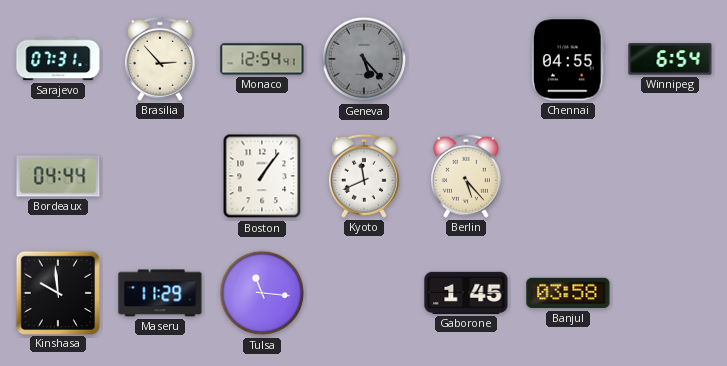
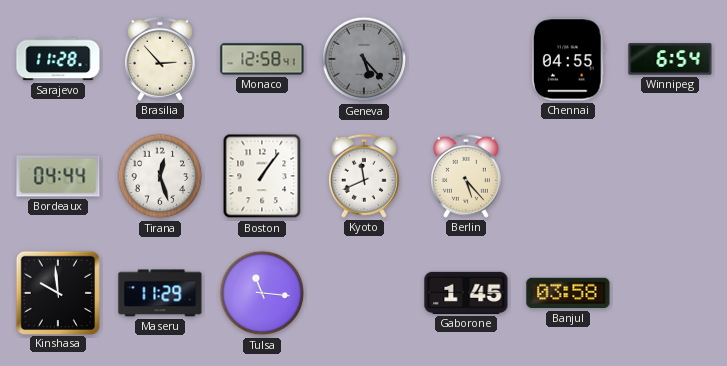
Sarajevo: 07:31 -> 11:28 (58, 59)
Monaco: 12:54 -> 12:58 (262, 59)
Tirana: none -> 12:27 (160, 176)
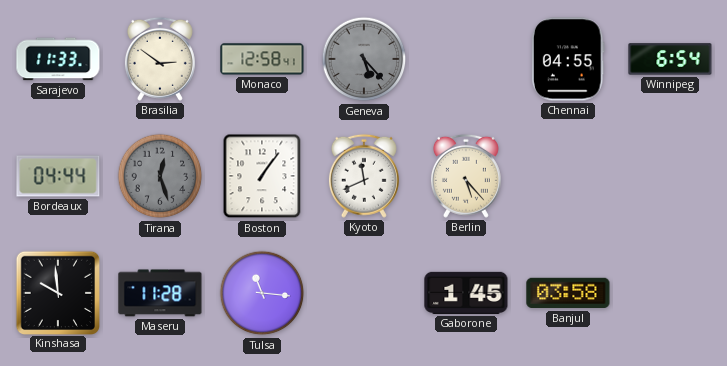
Sarajevo: 11:28 -> 11:33 (58, 59)
Brasilia: 2:53 -> 2:51 (160, 59)
Tirana dial: white -> grey (160, 176)
Maseru: 11:29 -> 11:28 (160, 293)
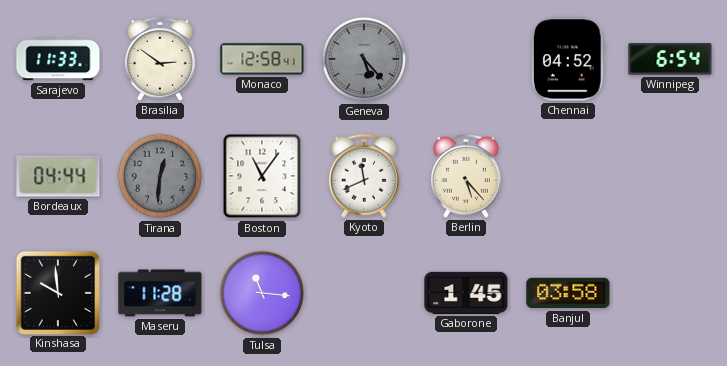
Chennai: 04:55 -> 04:52 (568, 59)
Tirana: 12:27 -> 12:31 (160, 176)
Boston: 1:06 -> 11:06 (262, 176)
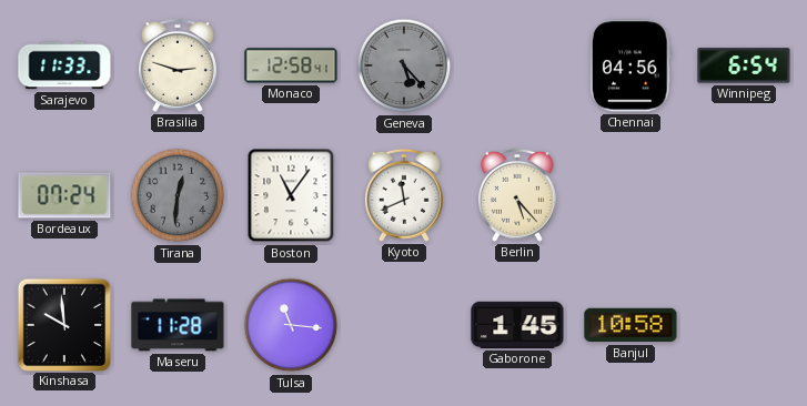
Brasilia: 2:51 -> 2:48 (178, 65)
Chennai: 04:52 -> 04:56 (631, 65)
Bordeaux: 04:44 -> 07:24 (64, 195)
Banjul: 03:58 -> 10:58 (631, 325)
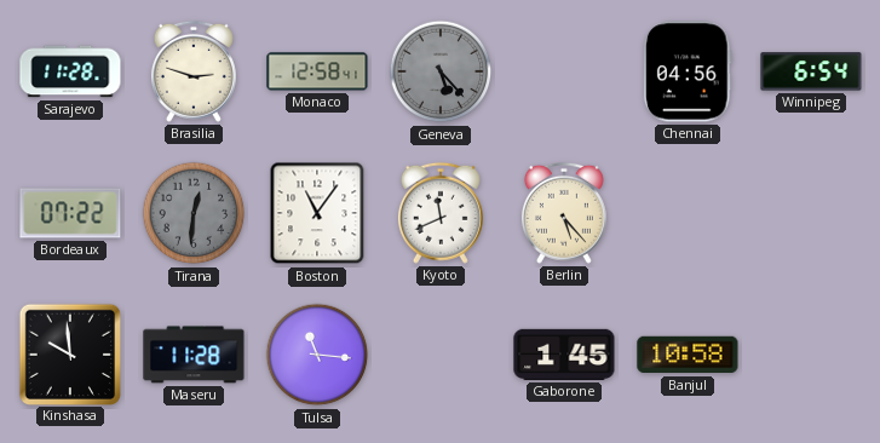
Sarajevo: 11:33 -> 11:28 (70, 71)
Bordeaux: 07:24 -> 07:22 (70, 213)
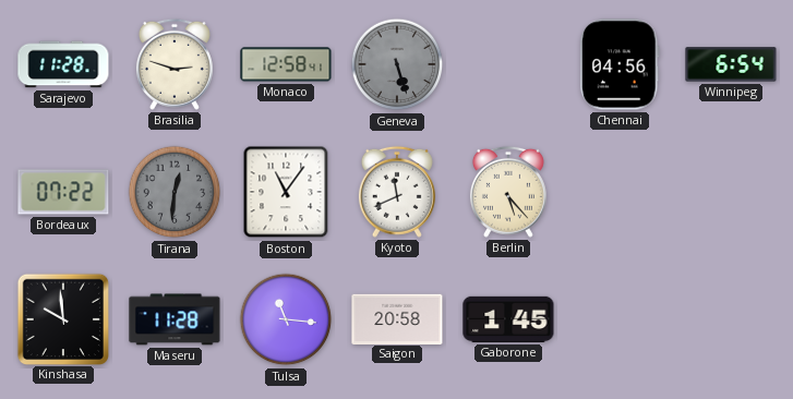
Geneva: 5:23 -> 5:27 (397, 64)
Saigon: none -> 20:58 (397, 318)
Banjul: 10:58 -> none (688, 355)
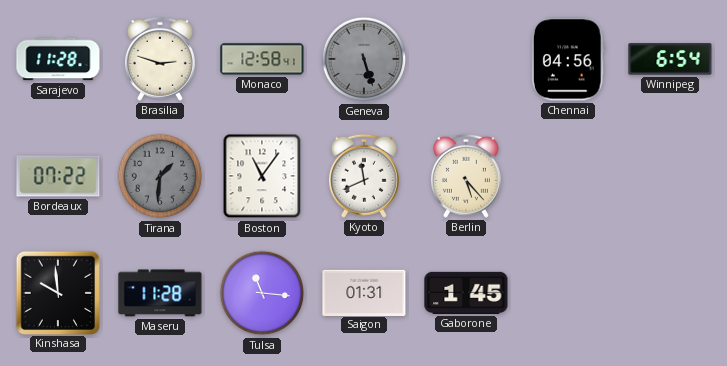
Tirana: 12:31 -> 1:31 (160, 176)
Saigon: 20:58 -> 01:31 (364, 292)
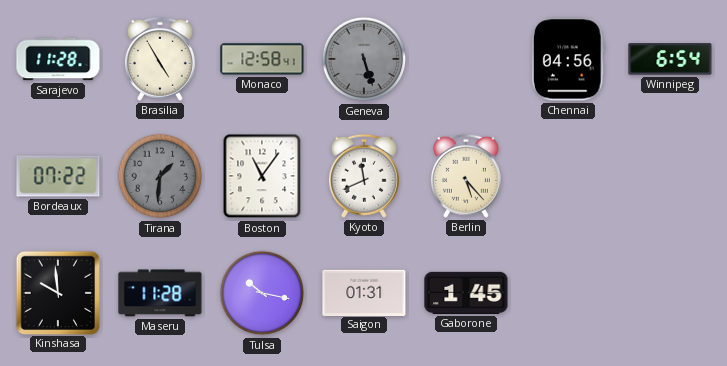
Brasilia: 2:48 -> 4:55 (160, 59)
Tulsa: 11:16 -> 10:17 (262, 293)
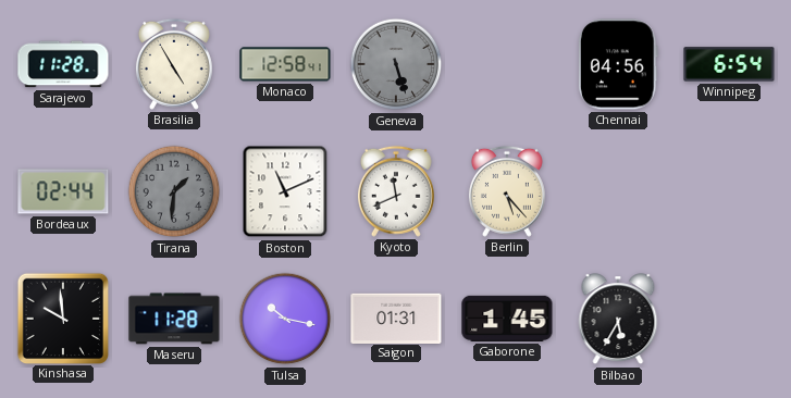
Bordeaux: 07:22 -> 02:44 (63, 191)
Boston: 11:06 -> 11:11 (285, 191)
Bilbao: none -> 5:35 (618, 320)
